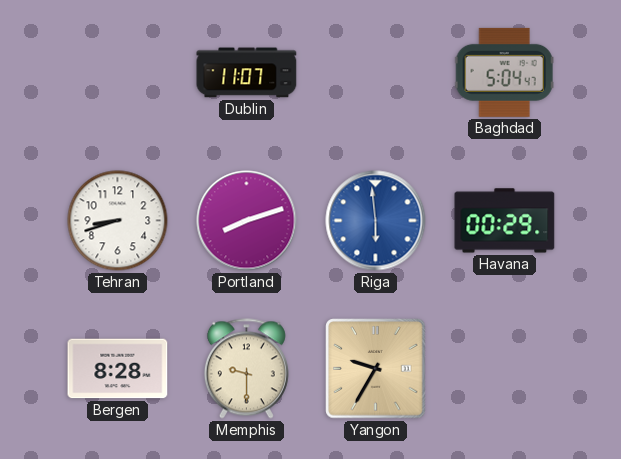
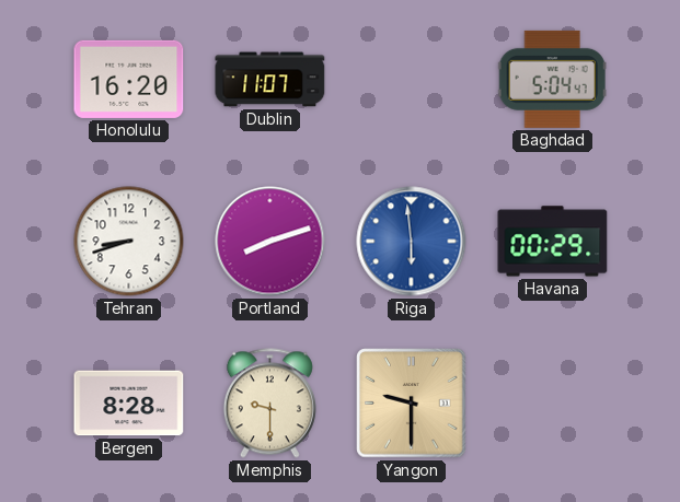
Honolulu: none -> 16:20 (129, 79)
Yangon: 9:35 -> 9:30 (412, 404)
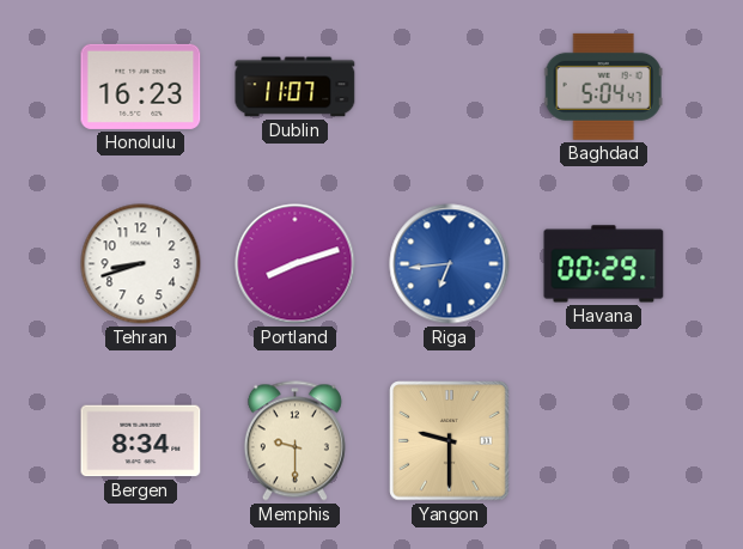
Honolulu: 16:20 -> 16:23 (141, 86)
Riga: 5:59 -> 6:44 (450, 264)
Bergen: 8:28 -> 8:34 (141, 441)
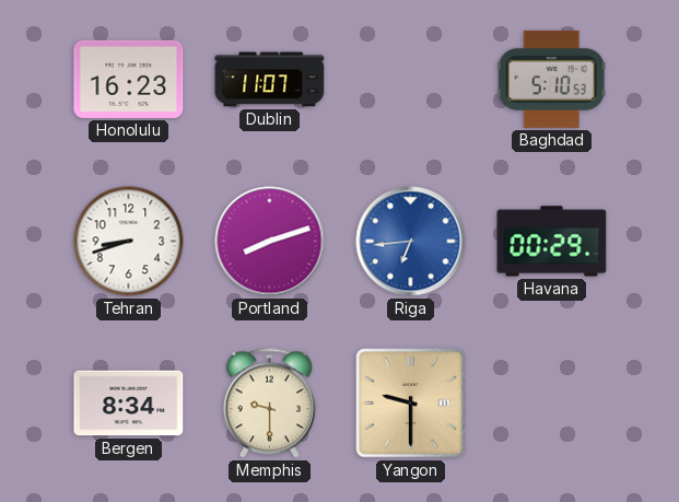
Baghdad: 5:04 -> 5:10 (551, 79)
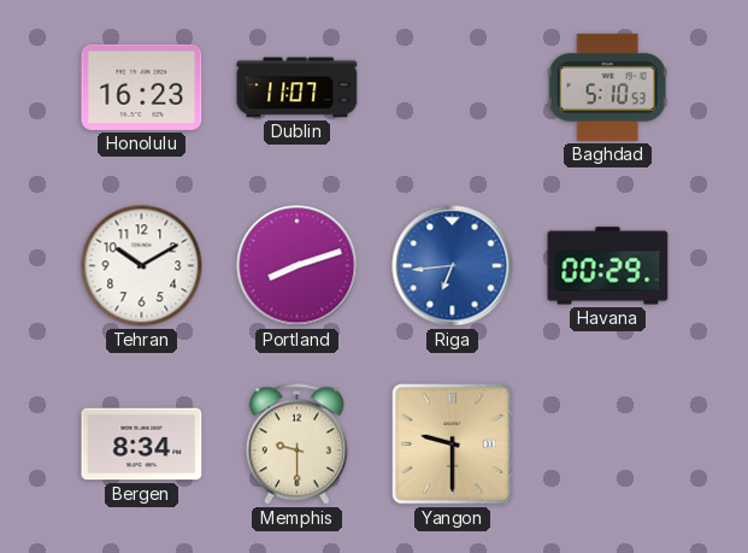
Tehran: 8:42 -> 10:10 (142, 266)
